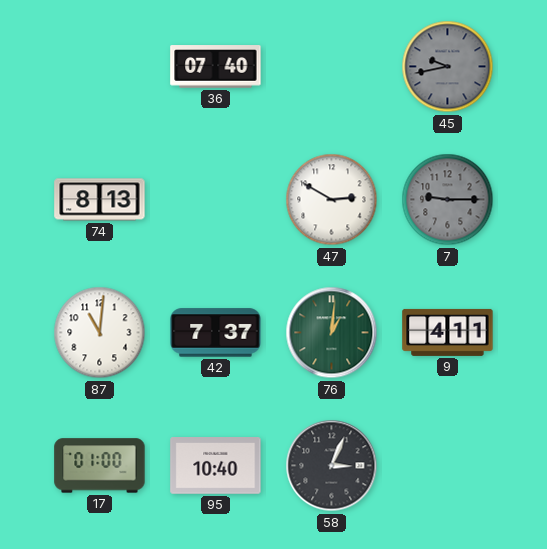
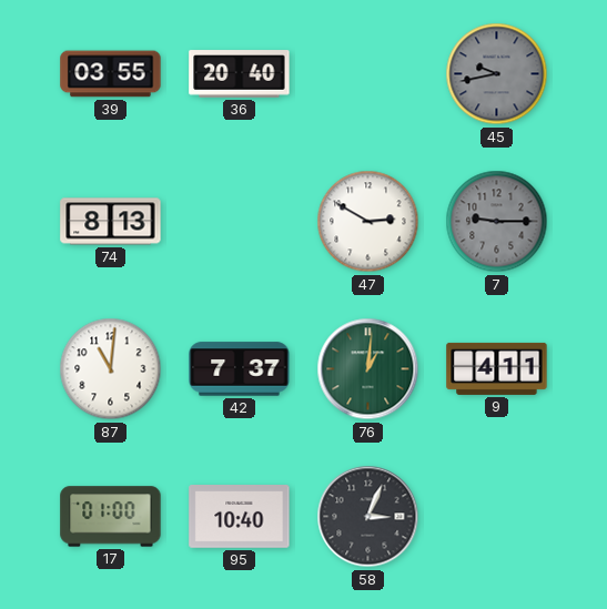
39: none -> 03:55 (111, 74)
36: 07:40 -> 20:40 (240, 74)
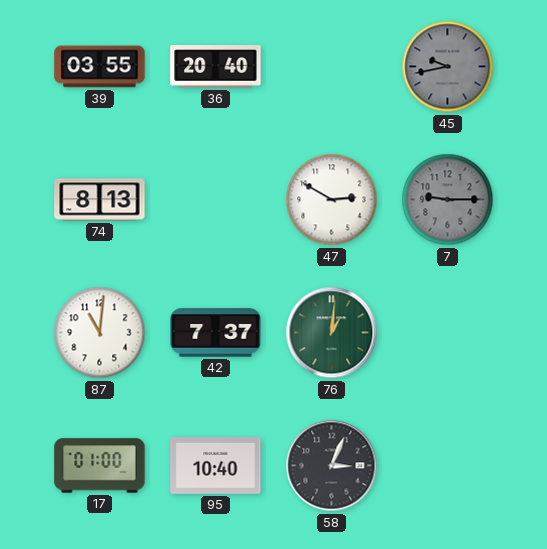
9: 4:11 -> none (497, 368)
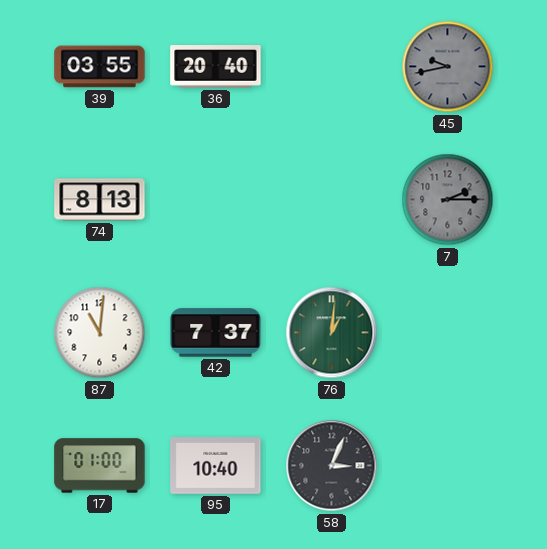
47: 2:50 -> none (332, 200)
7: 9:15 -> 2:15 (448, 200)
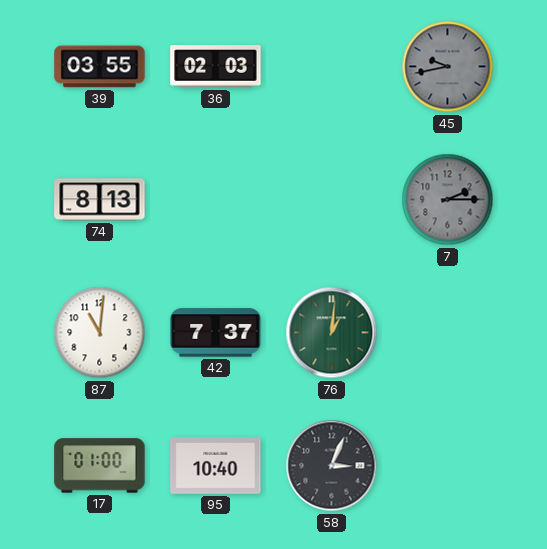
36: 20:40 -> 02:03 (216, 67)
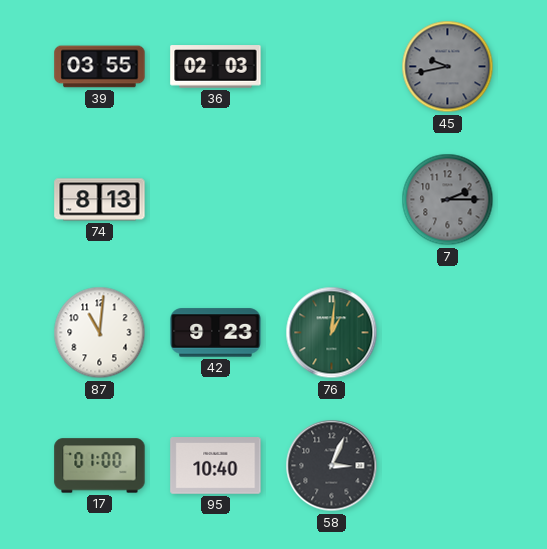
42: 7:37 -> 9:23 (216, 333)
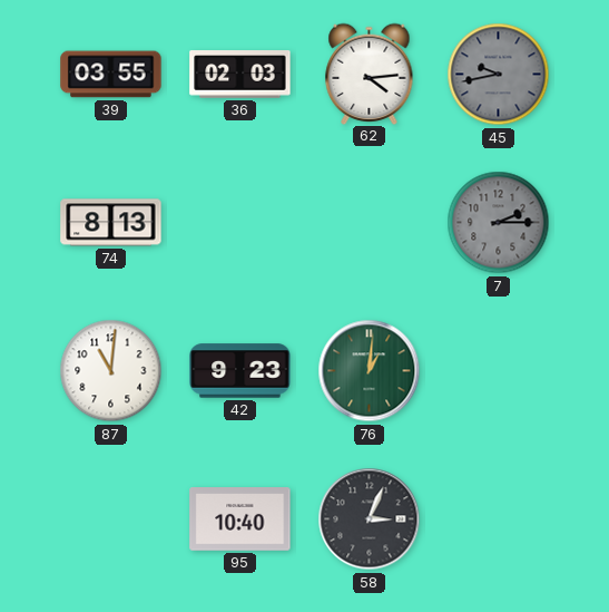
62: none -> 4:14 (370, 74)
17: 01:00 -> none (100, 466)
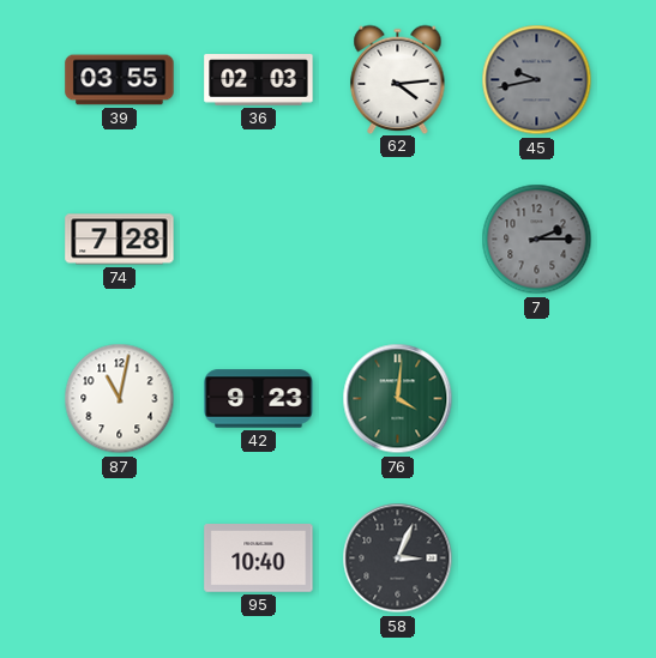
74: 8:13 -> 7:28 (120, 240)
87: 11:01 -> 11:02 (120, 399)
76: 1:01 -> 4:01 (398, 399)
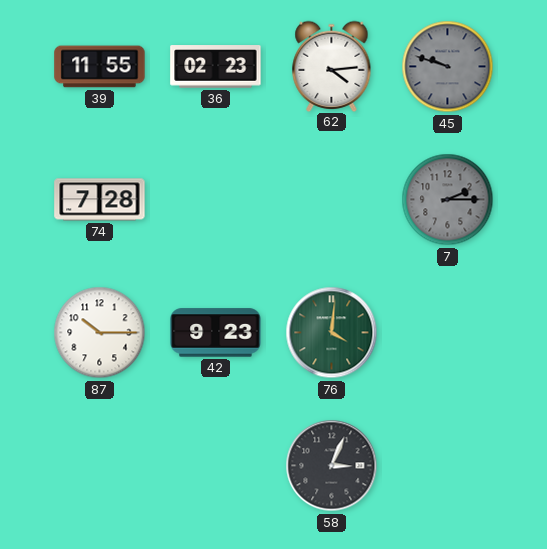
39: 03:55 -> 11:55 (100, 67)
36: 02:03 -> 02:23 (216, 67)
45: 9:43 -> 9:48 (448, 67)
87: 11:02 -> 10:15 (100, 333)
95: 10:40 -> none (259, 559)
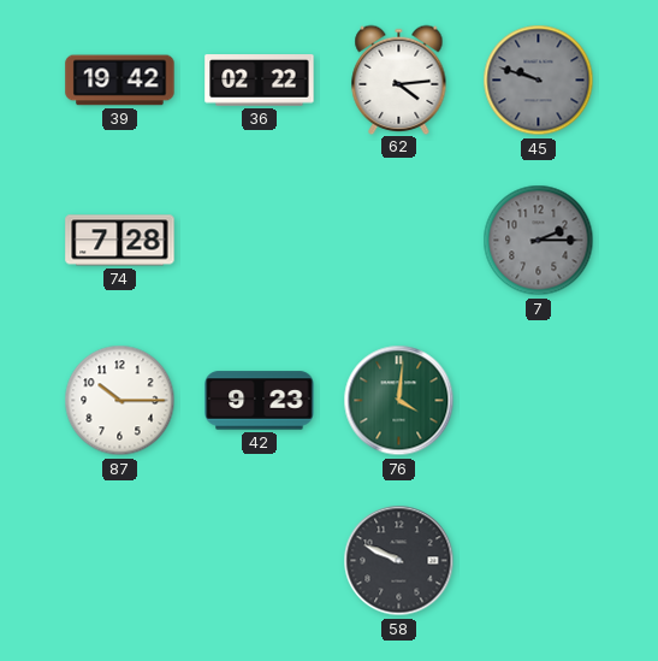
39: 11:55 -> 19:42 (120, 81)
36: 02:23 -> 02:22 (260, 81)
58: 3:04 -> 9:49 (399, 561)
